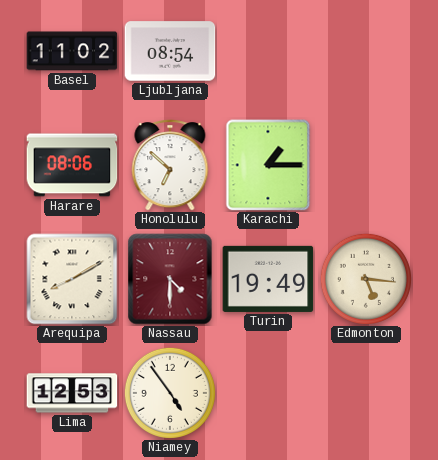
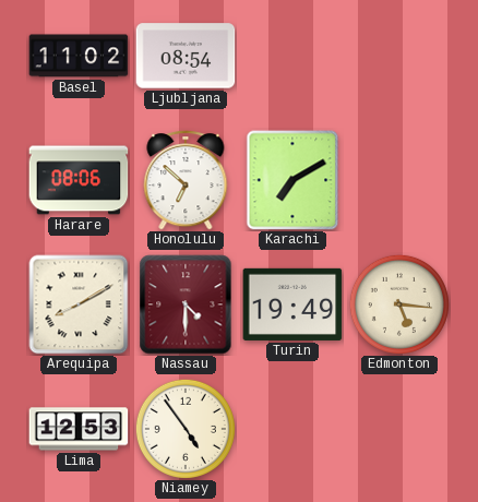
Karachi: 1:15 -> 7:10 (292, 180)
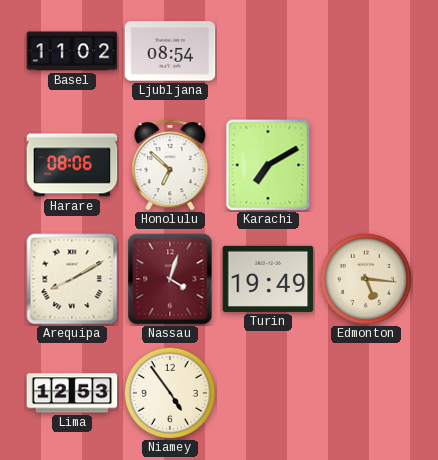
Nassau: 4:30 -> 4:03 (170, 279)
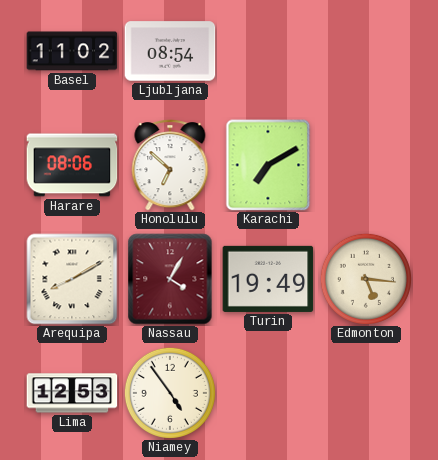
Nassau: 4:03 -> 4:05 (170, 279)
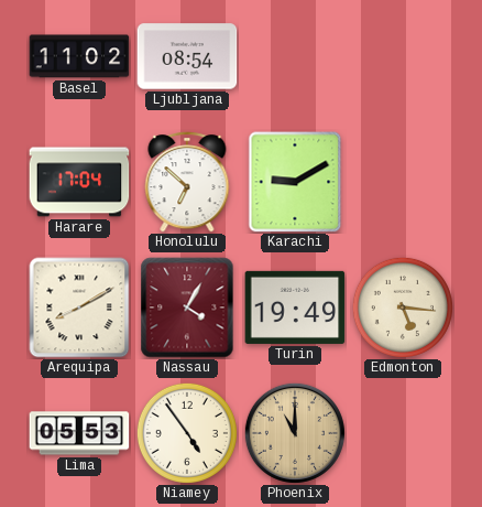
Harare: 08:06 -> 17:04 (79, 182)
Karachi: 7:10 -> 9:10 (295, 182)
Lima: 12:53 -> 05:53 (79, 433)
Phoenix: none -> 11:00 (295, 433)
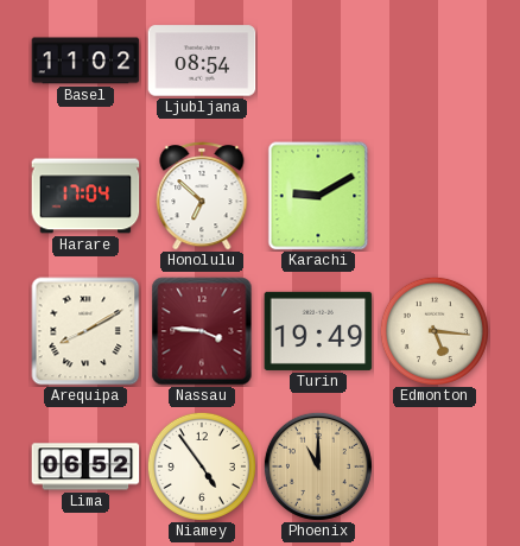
Nassau: 4:05 -> 3:46 (202, 331)
Lima: 05:53 -> 06:52 (85, 466)
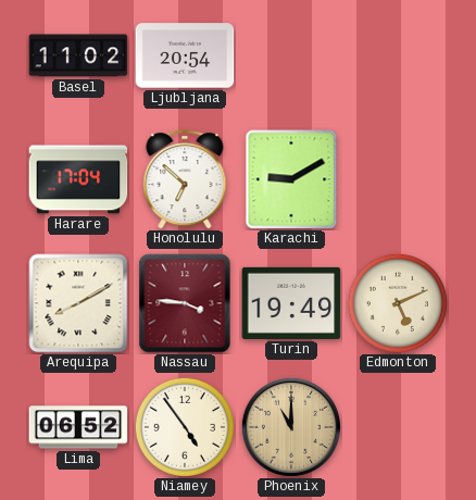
Ljubljana: 08:54 -> 20:54 (185, 55)
Edmonton: 5:16 -> 5:11 (398, 303)
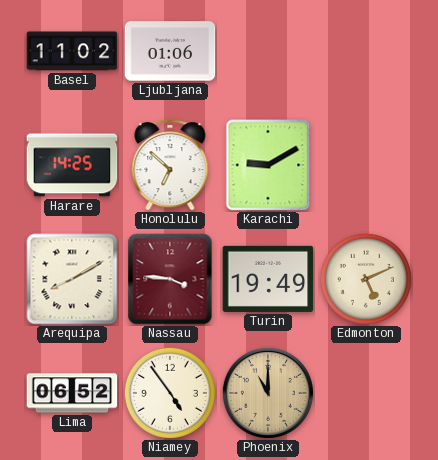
Ljubljana: 20:54 -> 01:06 (170, 51)
Harare: 17:04 -> 14:25 (72, 165)
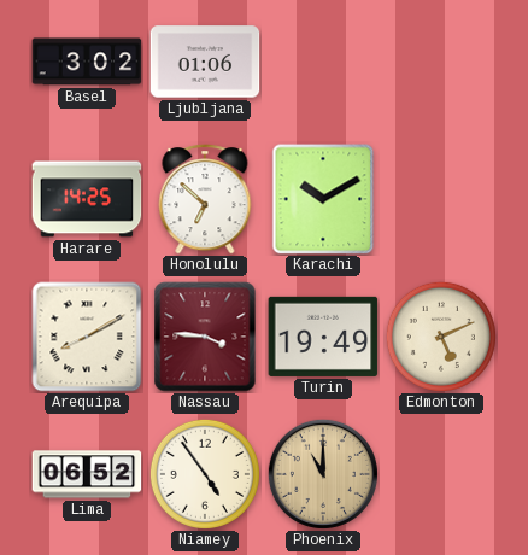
Basel: 11:02 -> 3:02 (87, 62)
Karachi: 9:10 -> 10:10 (323, 199)
